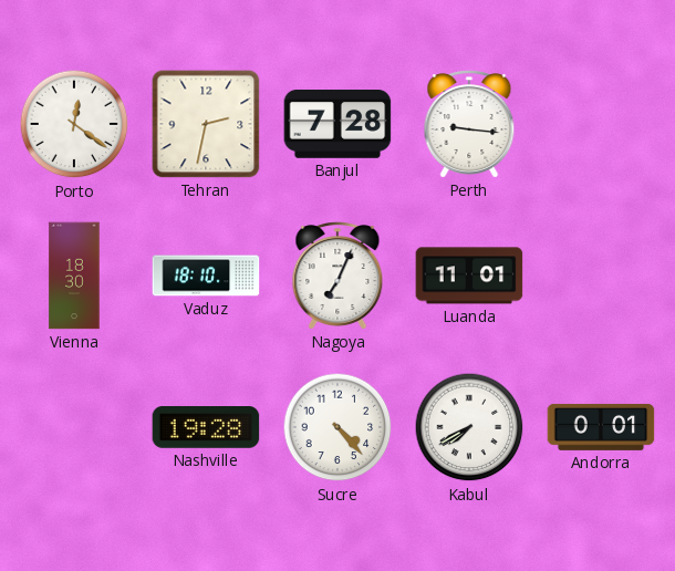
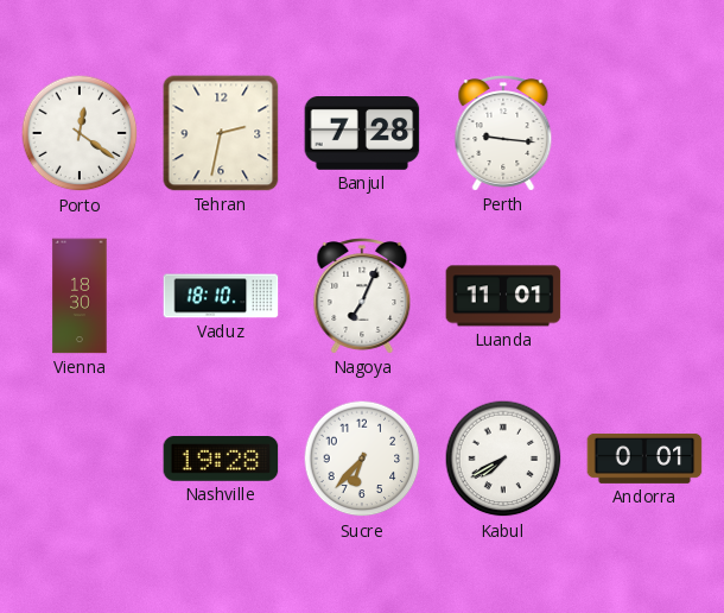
Sucre: 4:23 -> 6:37 (362, 459)
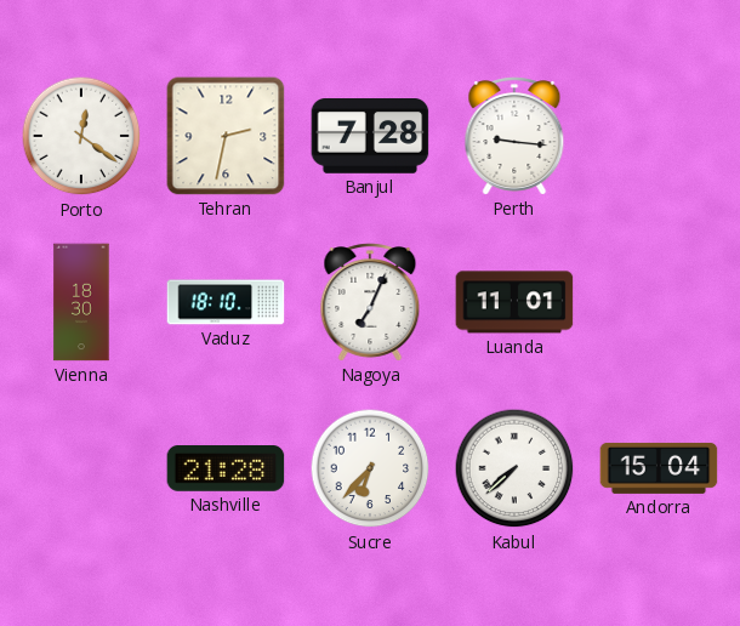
Nashville: 19:28 -> 21:28 (226, 469)
Kabul: 7:40 -> 7:38 (514, 468)
Andorra: 0:01 -> 15:04 (659, 468)
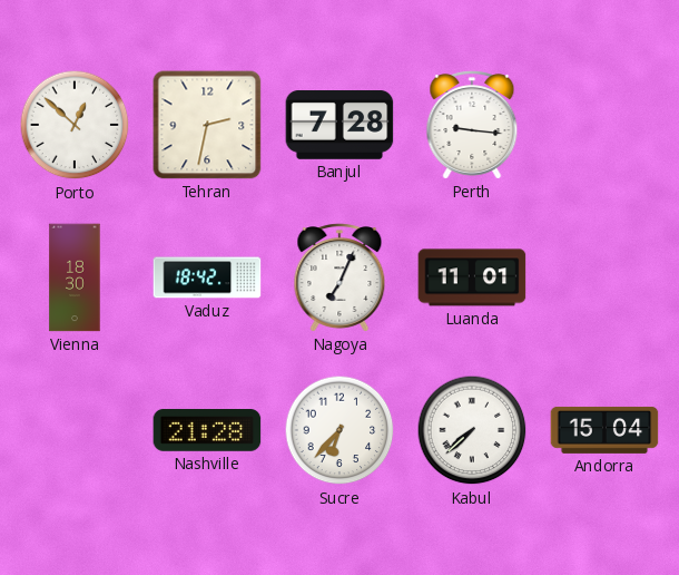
Porto: 12:21 -> 12:52 (75, 125)
Vaduz: 18:10 -> 18:42 (207, 277)
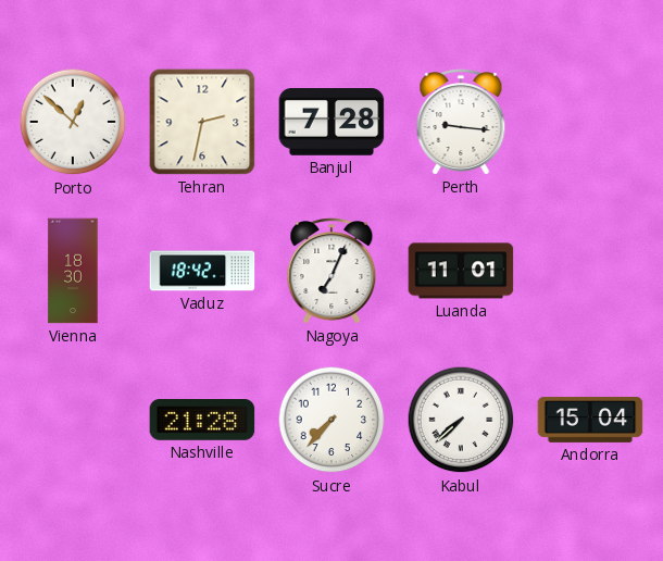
Sucre: 6:37 -> 7:37 (331, 420)
